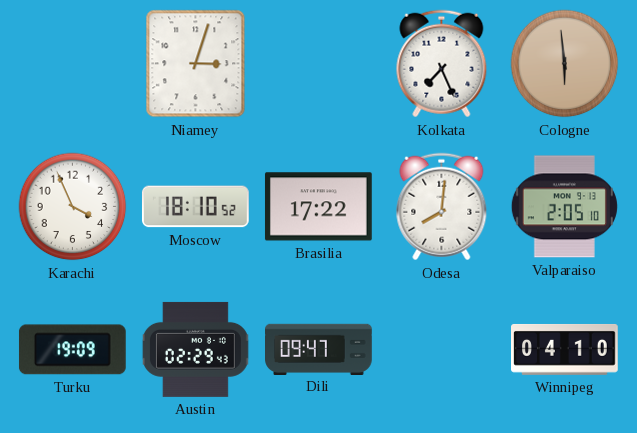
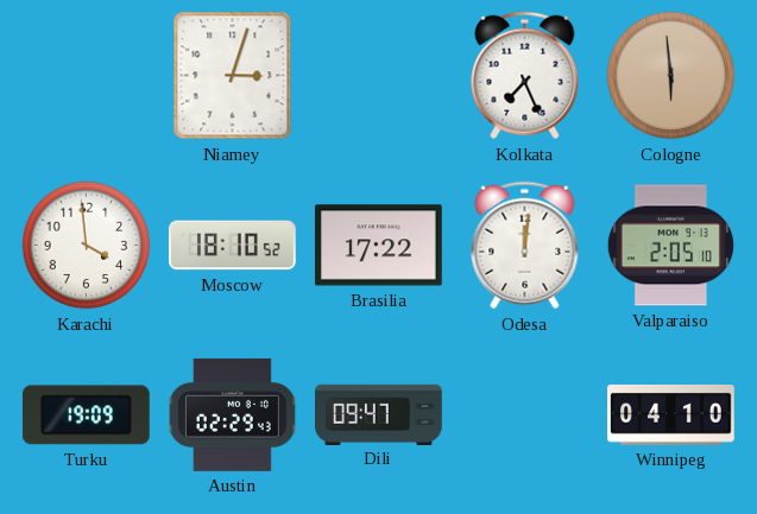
Karachi: 3:56 -> 3:59 (87, 246)
Odesa: 8:01 -> 12:01 (525, 246)
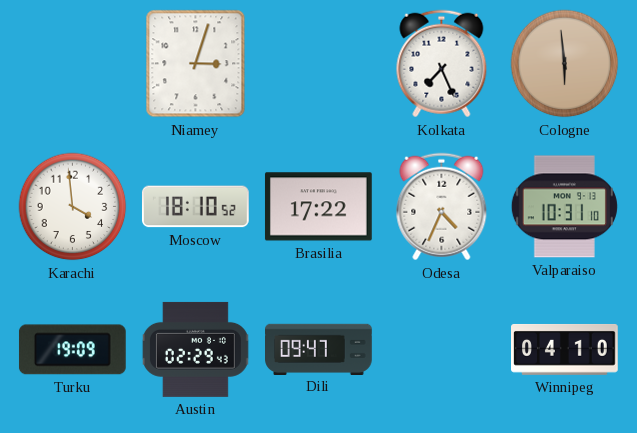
Odesa: 12:01 -> 4:34 (442, 207)
Valparaiso: 2:05 -> 10:31 (564, 207)
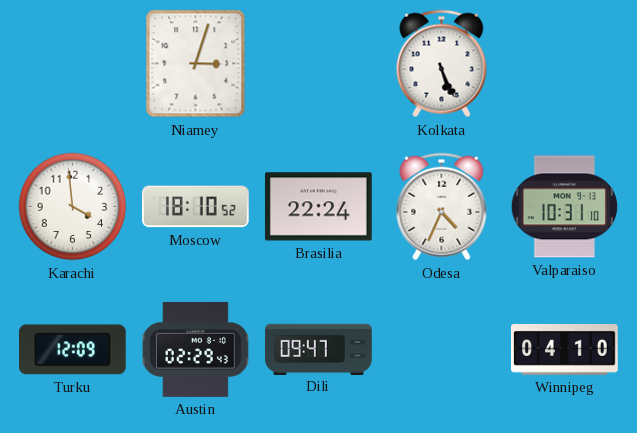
Kolkata: 7:26 -> 5:26 (442, 64)
Cologne: 5:59 -> none (565, 64)
Brasilia: 17:22 -> 22:24 (318, 207)
Turku: 19:09 -> 12:09 (72, 350)
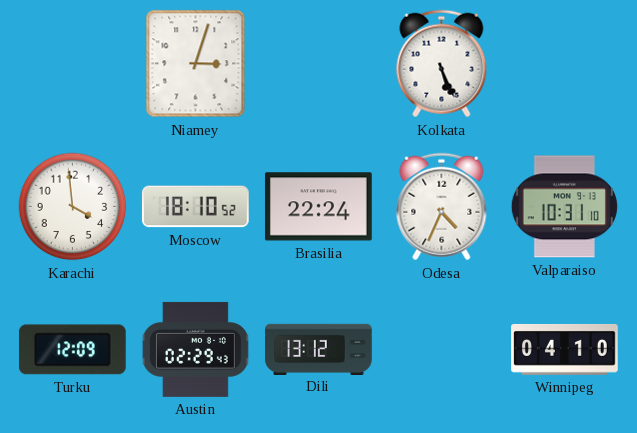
Dili: 09:47 -> 13:12 (319, 349)
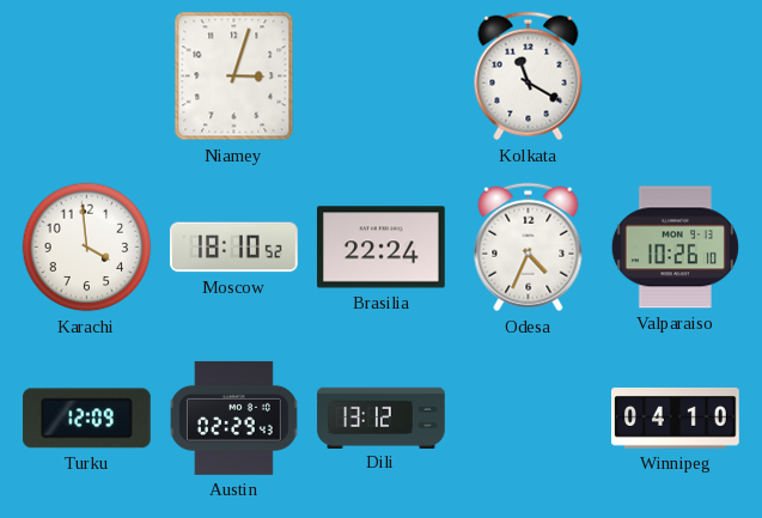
Kolkata: 5:26 -> 11:20 (529, 77)
Valparaiso: 10:31 -> 10:26 (675, 248)
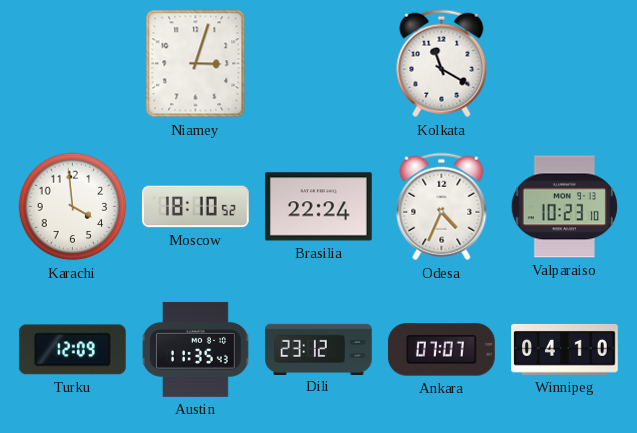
Valparaiso: 10:26 -> 10:23 (564, 207)
Austin: 02:29 -> 11:35 (195, 349)
Dili: 13:12 -> 23:12 (319, 349)
Ankara: none -> 07:07 (441, 350)
